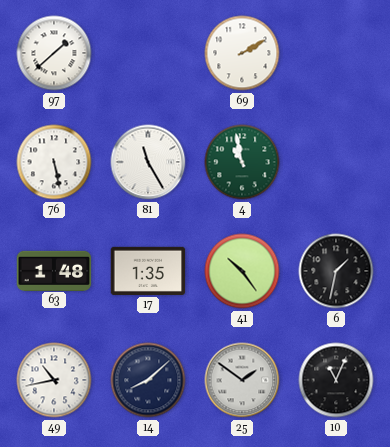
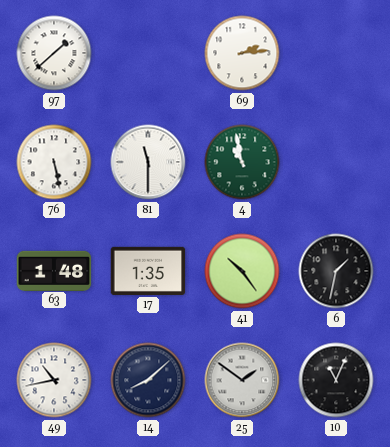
69: 2:10 -> 2:14 (242, 53)
81: 11:25 -> 11:30 (148, 162)
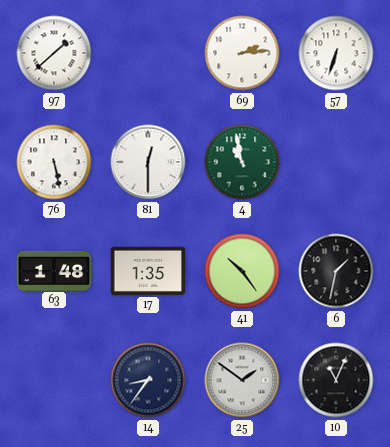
57: none -> 6:33 (336, 53)
81: 11:30 -> 12:30 (148, 162)
49: 10:43 -> none (54, 380)
14: 8:08 -> 8:36 (148, 380)
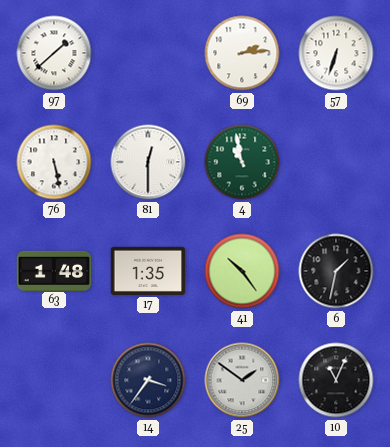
14: 8:36 -> 3:36 (148, 380)
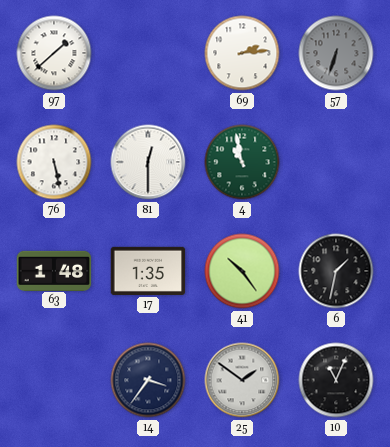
57 dial: white -> grey (336, 53)
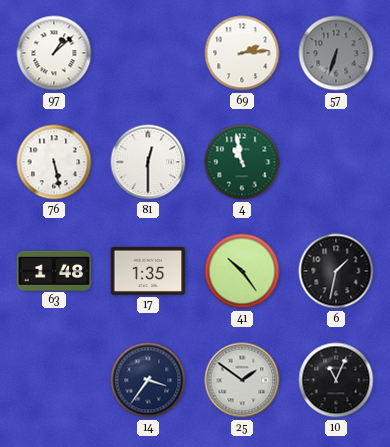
97: 1:38 -> 1:08 (54, 53)
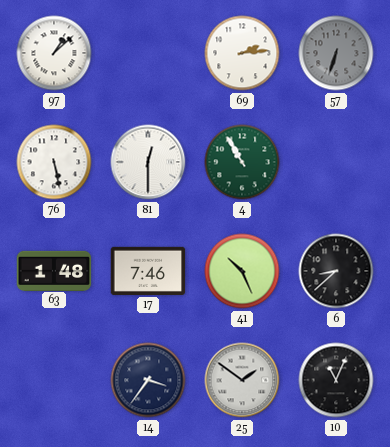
4: 10:58 -> 10:55 (242, 162)
17: 1:35 -> 7:46 (148, 271)
41: 10:24 -> 10:26 (242, 271)
6: 1:32 -> 8:38 (336, 271)
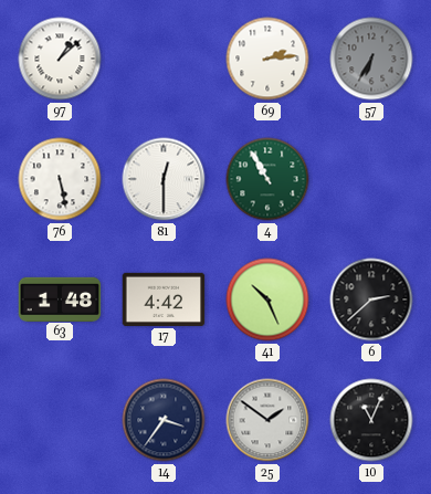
57: 6:33 -> 6:35 (371, 59)
17: 7:46 -> 4:42 (164, 299)
6: 8:38 -> 2:38 (371, 299)
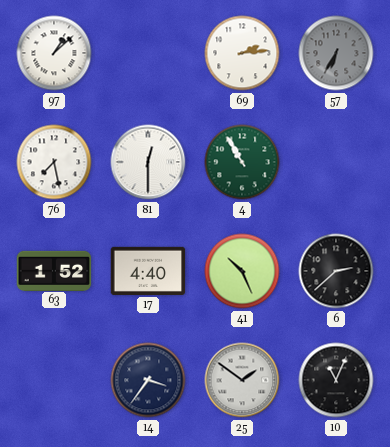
76: 5:28 -> 7:28 (54, 162)
63: 1:48 -> 1:52 (54, 270)
17: 4:42 -> 4:40 (148, 271)
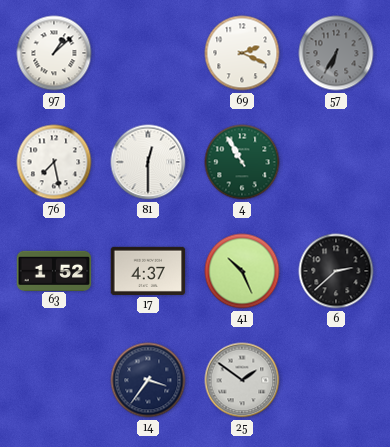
69: 2:14 -> 2:19 (242, 53)
17: 4:40 -> 4:37 (148, 271)
10: 11:04 -> none (336, 380)
